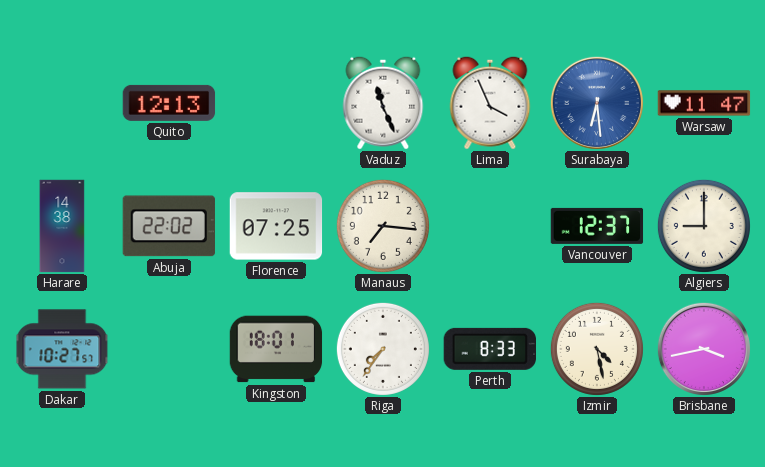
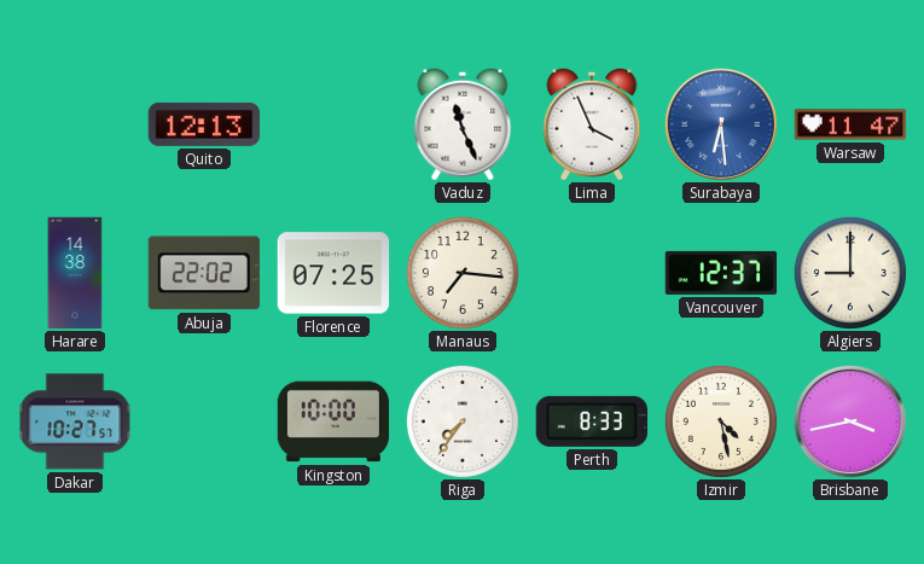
Kingston: 18:01 -> 10:00 (333, 421)
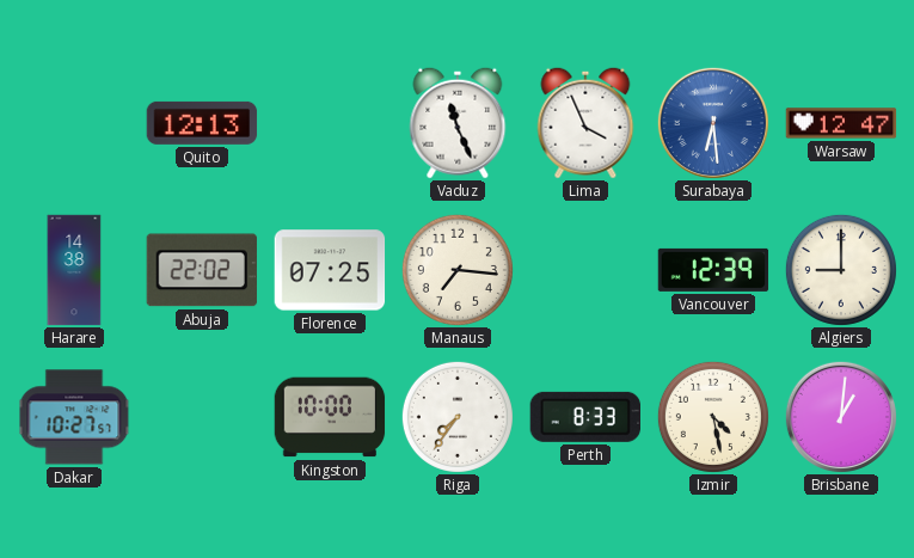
Warsaw: 11:47 -> 12:47 (841, 123)
Vancouver: 12:37 -> 12:39 (713, 270)
Brisbane: 3:43 -> 1:01 (841, 417)
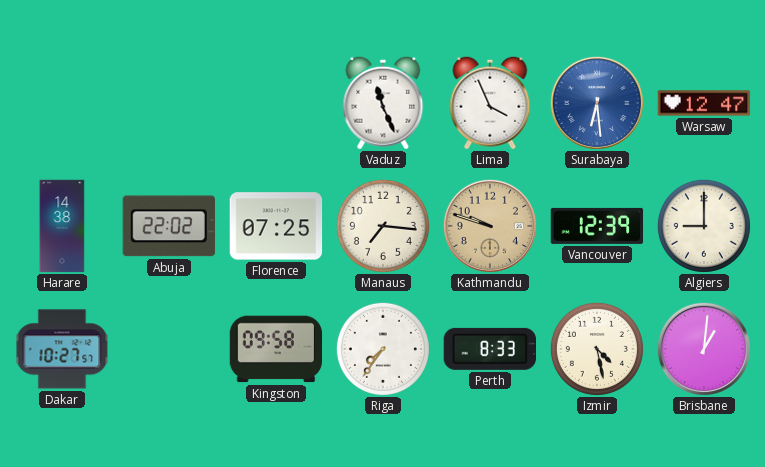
Quito: 12:13 -> none (202, 123)
Kathmandu: none -> 9:48 (490, 226)
Kingston: 10:00 -> 09:58 (276, 349)
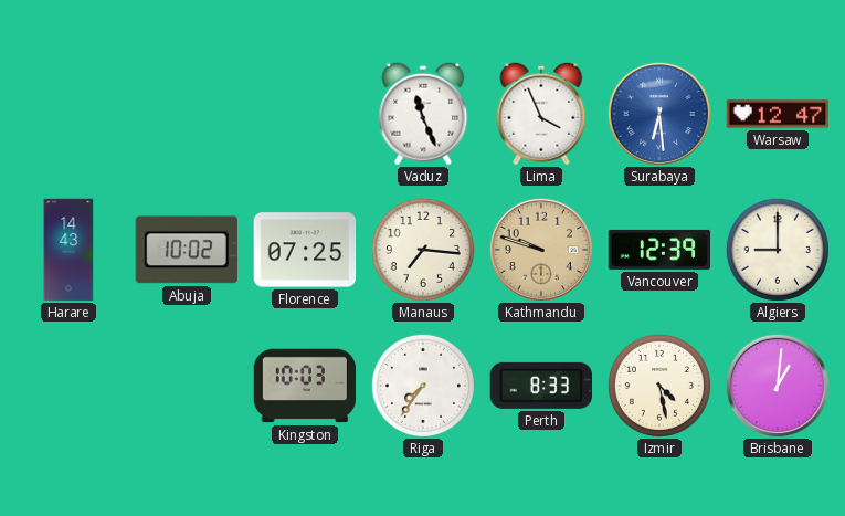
Harare: 14:38 -> 14:43 (68, 250)
Abuja: 22:02 -> 10:02 (186, 250)
Dakar: 10:27 -> none (62, 349)
Kingston: 09:58 -> 10:03 (305, 386)
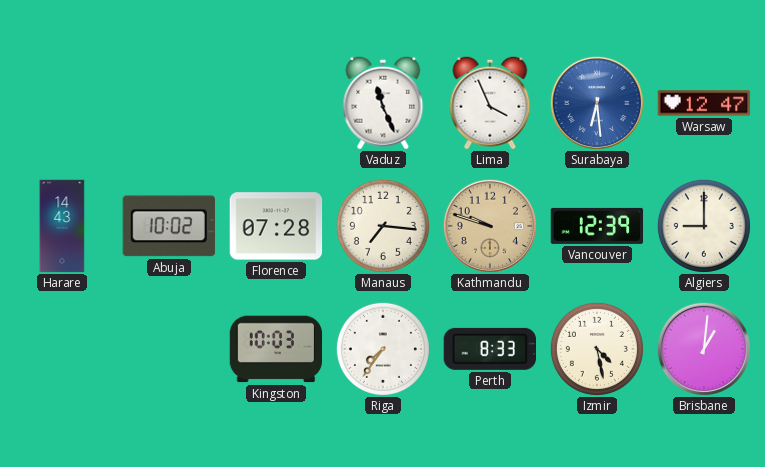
Florence: 07:25 -> 07:28 (276, 226)
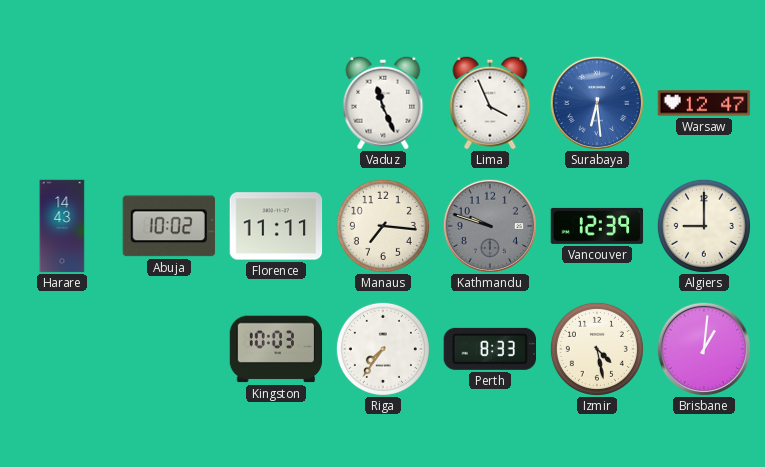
Florence: 07:28 -> 11:11 (276, 226)
Kathmandu dial: champagne -> grey (490, 226)
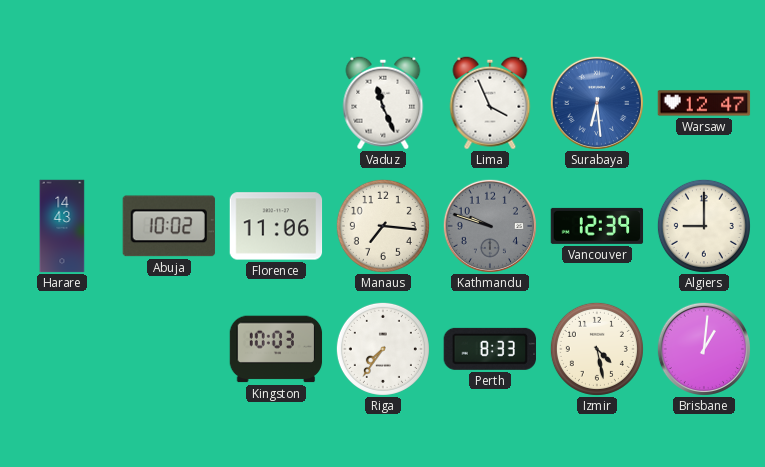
Florence: 11:11 -> 11:06 (276, 226)
